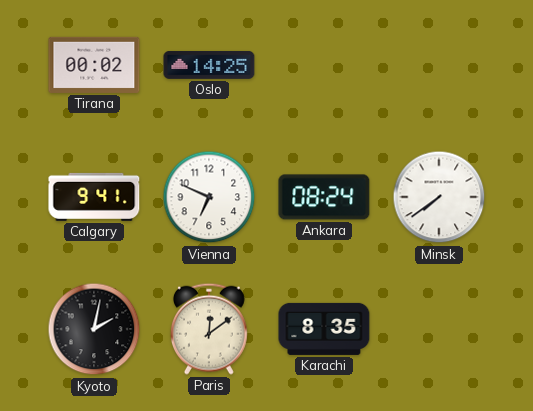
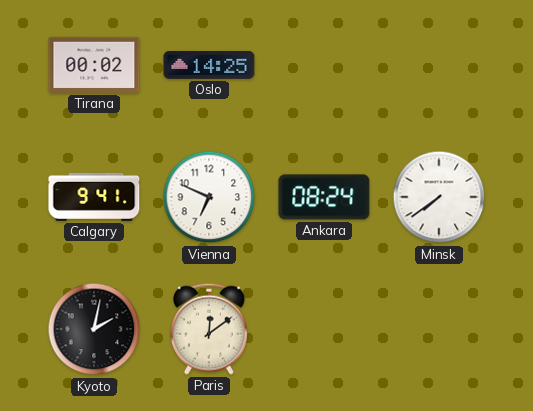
Karachi: 8:35 -> none (324, 329)
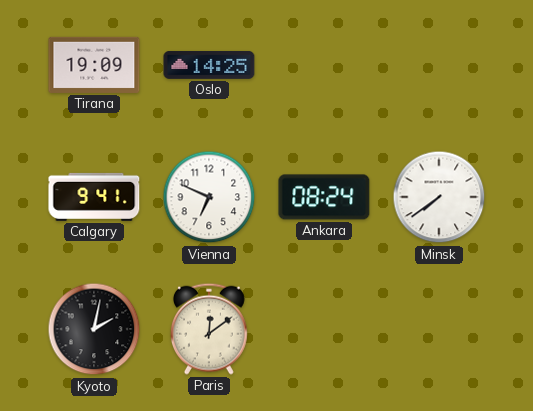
Tirana: 00:02 -> 19:09 (94, 65)
